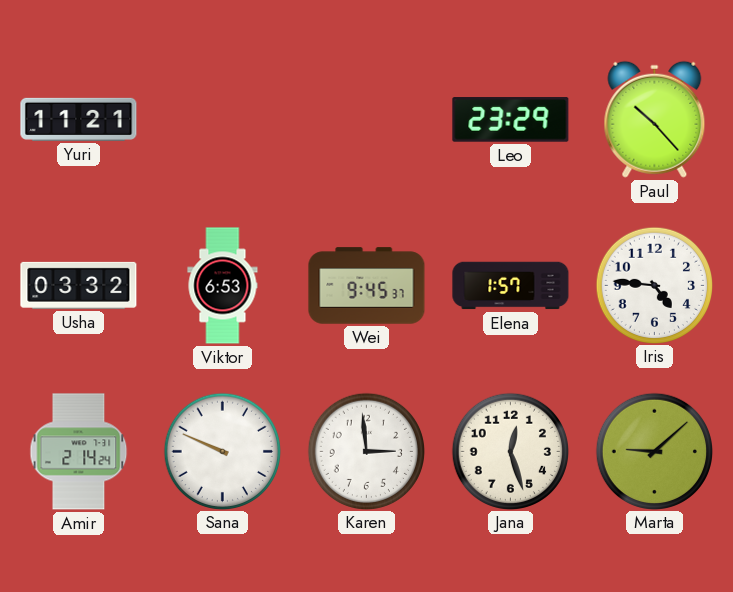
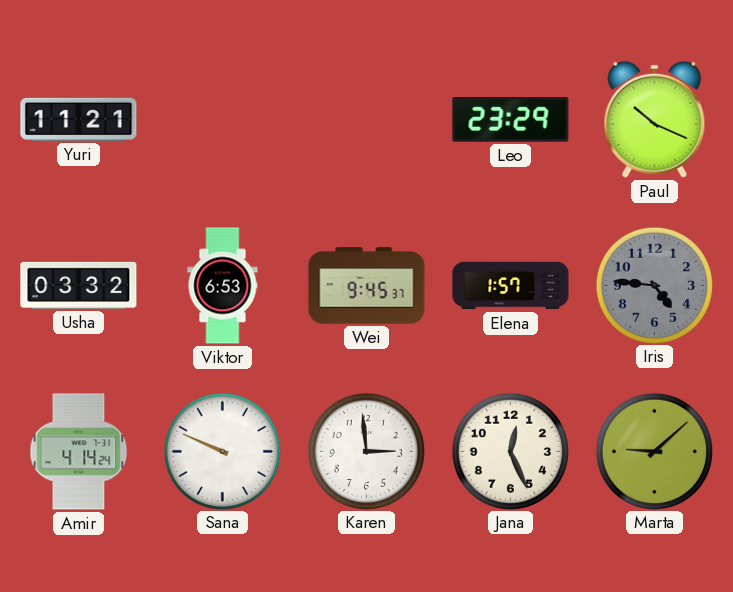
Paul: 10:23 -> 10:19 (655, 119)
Iris dial: white -> grey (654, 285)
Amir: 2:14 -> 4:14 (79, 452)
Jana: 12:27 -> 12:26 (510, 451)
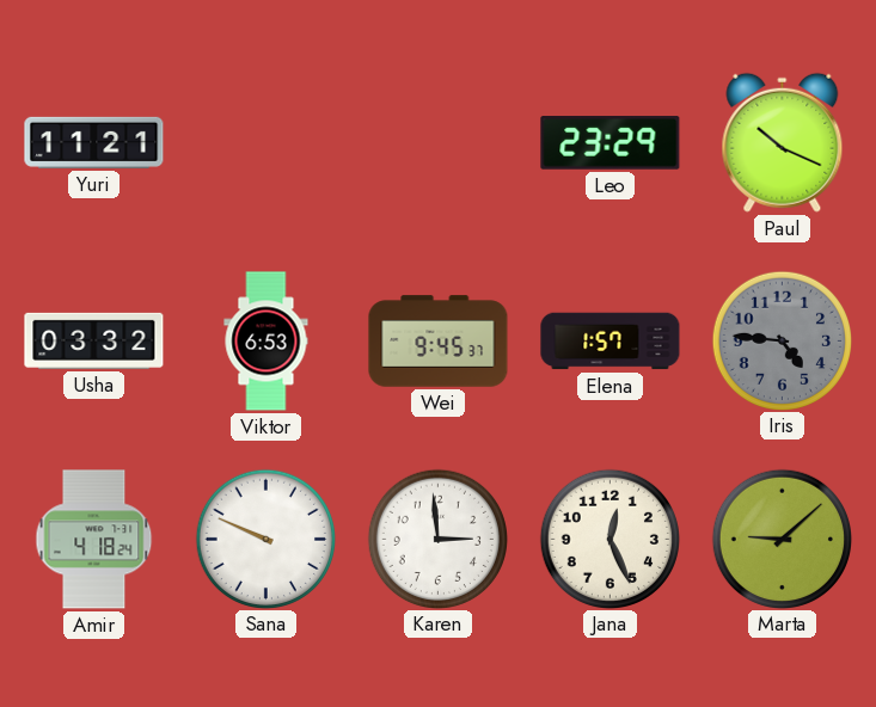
Amir: 4:14 -> 4:18 (94, 540)
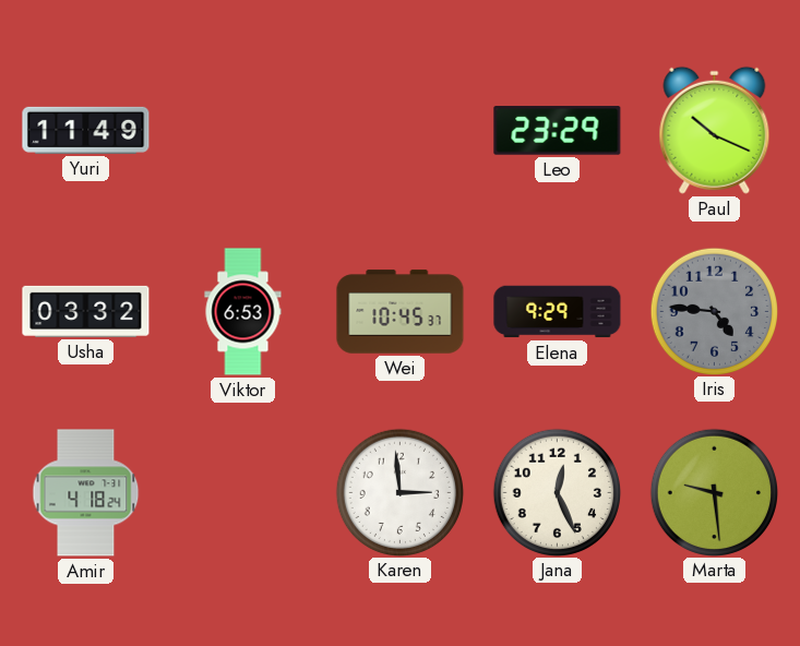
Yuri: 11:21 -> 11:49 (86, 130)
Wei: 9:45 -> 10:45 (401, 312)
Elena: 1:57 -> 9:29 (558, 312)
Sana: 9:49 -> none (265, 539)
Marta: 9:08 -> 9:29 (714, 492)
